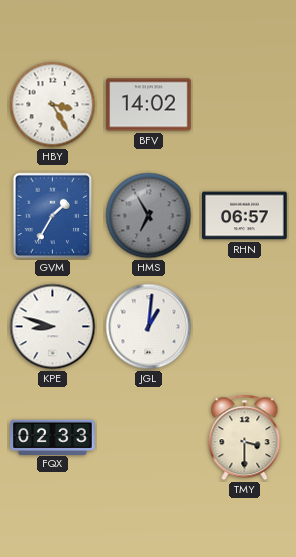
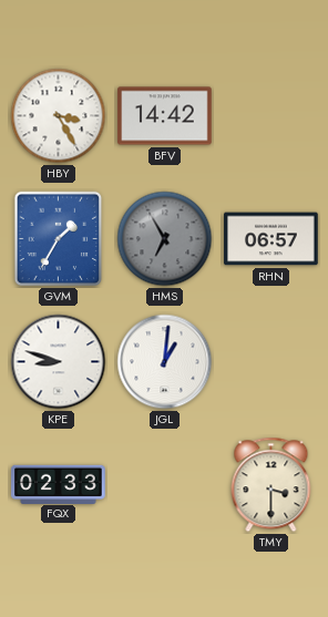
BFV: 14:02 -> 14:42 (165, 116)
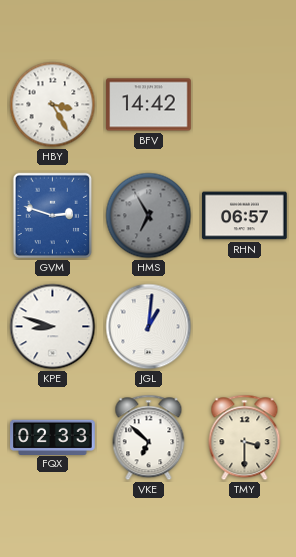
GVM: 1:35 -> 2:48 (53, 216)
VKE: none -> 6:52 (149, 438)
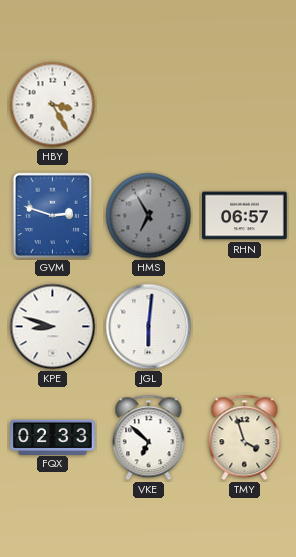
BFV: 14:42 -> none (149, 105)
JGL: 1:01 -> 6:01 (149, 327)
TMY: 3:30 -> 3:57 (245, 438)
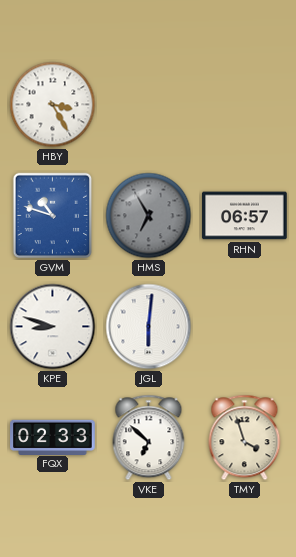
GVM: 2:48 -> 10:48 (53, 216)
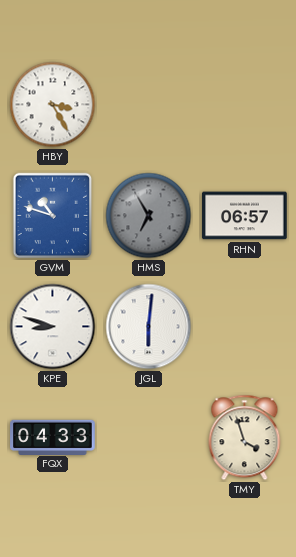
FQX: 02:33 -> 04:33 (53, 437)
VKE: 6:52 -> none (149, 438)
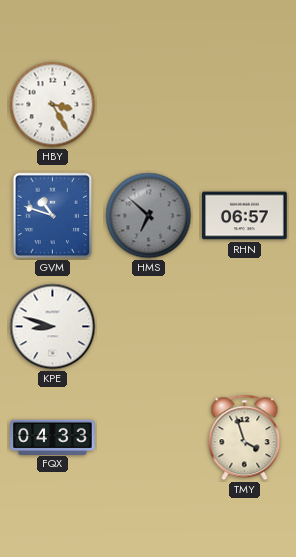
HMS: 6:55 -> 6:52 (149, 216)
JGL: 6:01 -> none (149, 327)
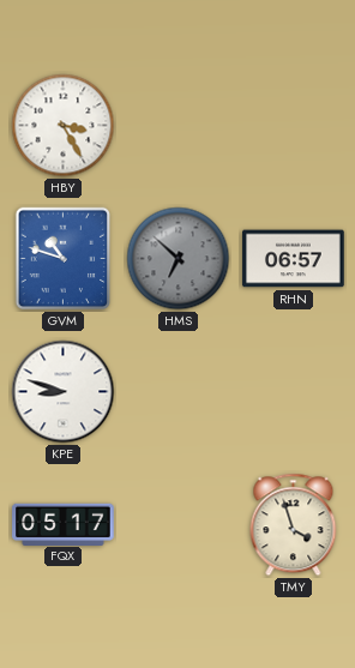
FQX: 04:33 -> 05:17 (64, 524)
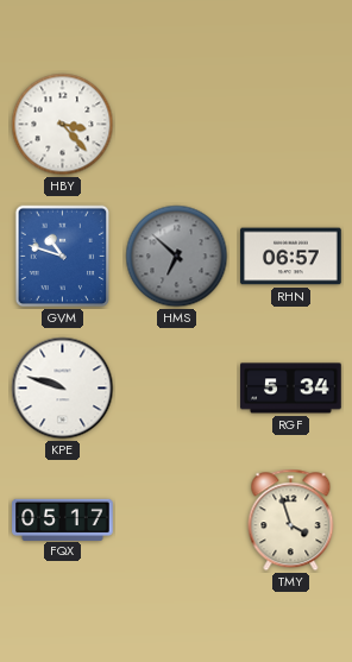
HBY: 3:25 -> 3:23 (63, 125)
KPE: 8:48 -> 9:48 (63, 389)
RGF: none -> 5:34 (291, 389)
